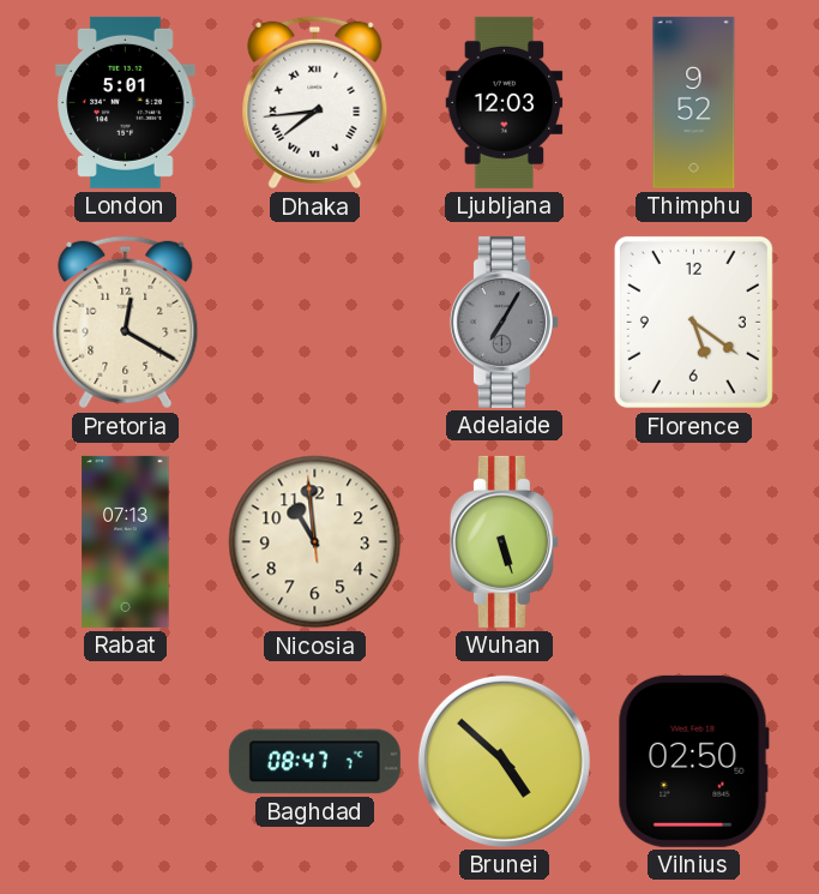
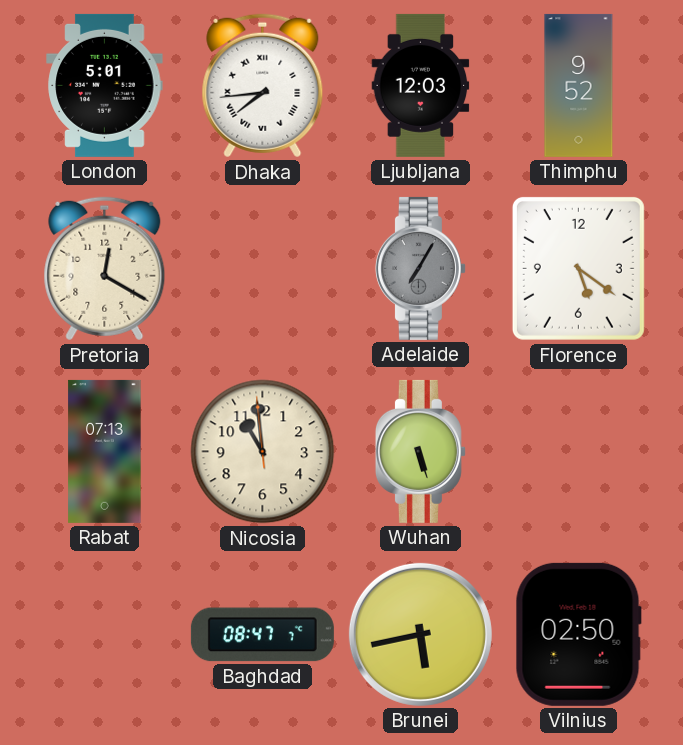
Brunei: 4:52 -> 5:43 (420, 634)
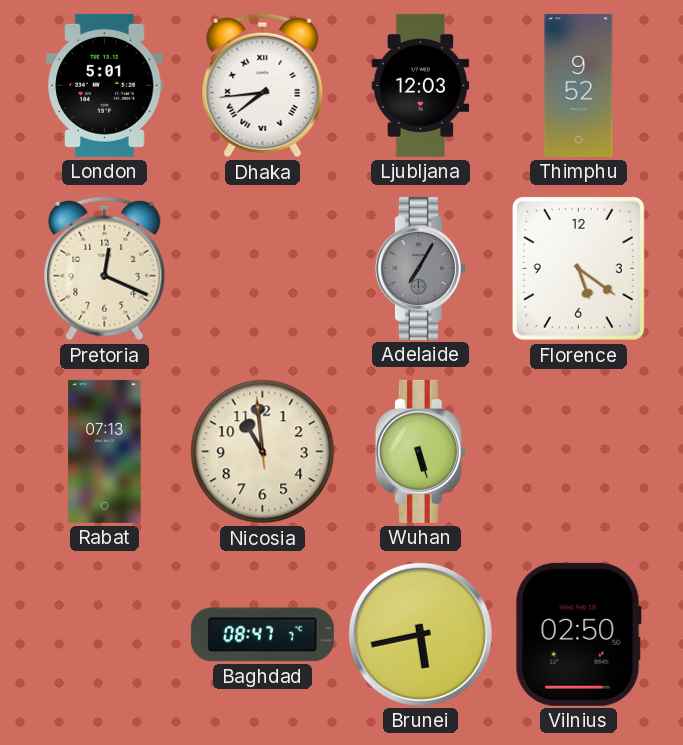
Pretoria: 12:20 -> 12:19 (105, 269)
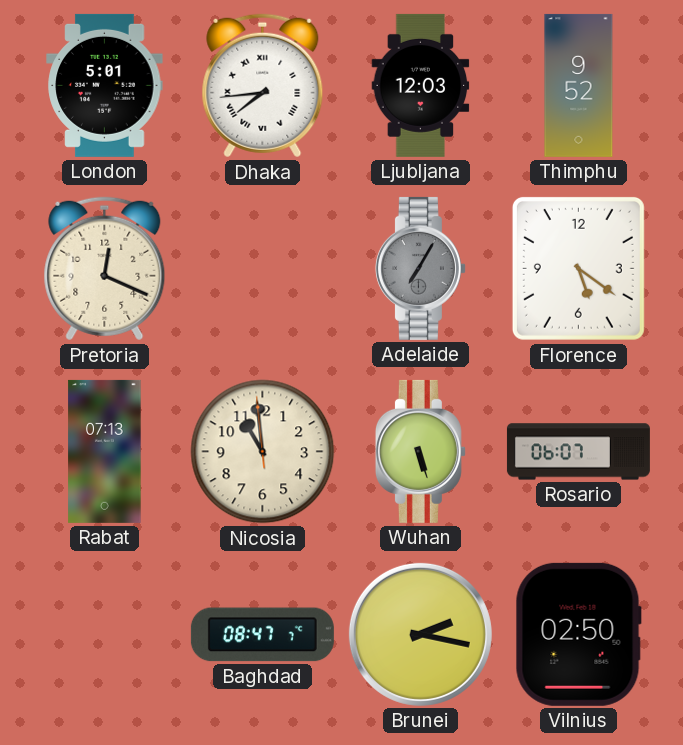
Rosario: none -> 06:07 (578, 452)
Brunei: 5:43 -> 2:17 (420, 634)
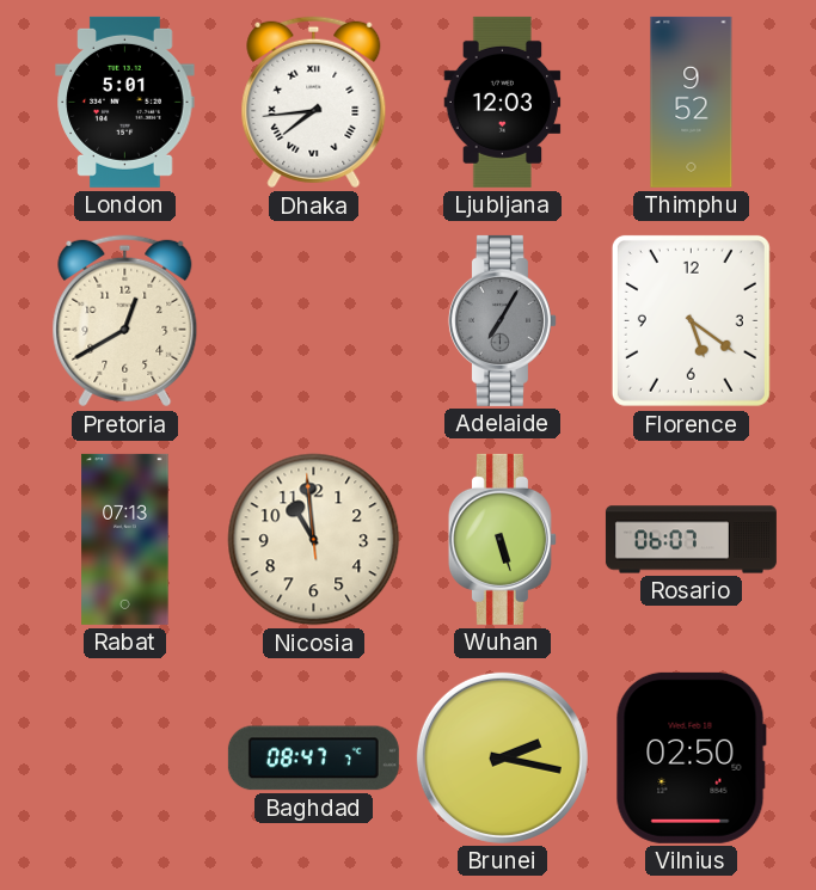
Pretoria: 12:19 -> 12:40 (125, 321)
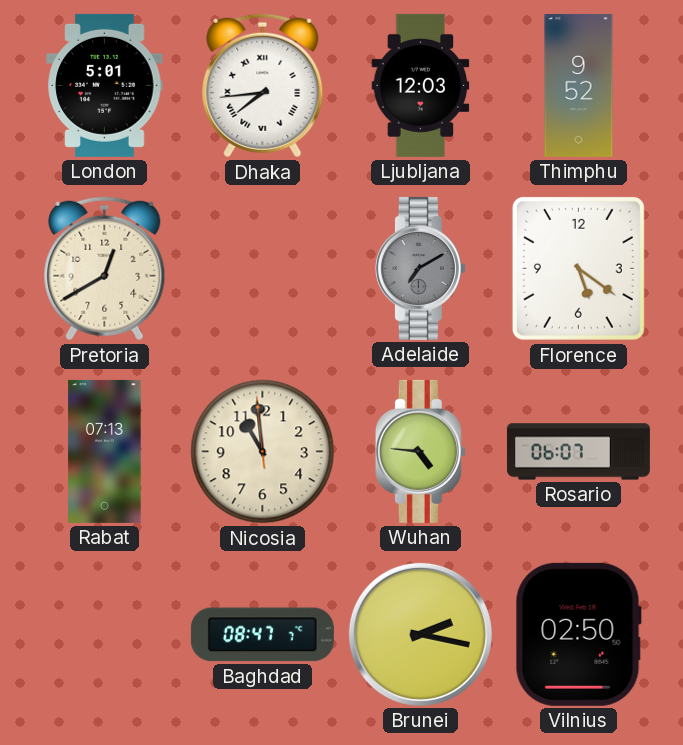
Adelaide: 7:05 -> 7:10 (420, 268)
Wuhan: 5:27 -> 4:46 (420, 451)
